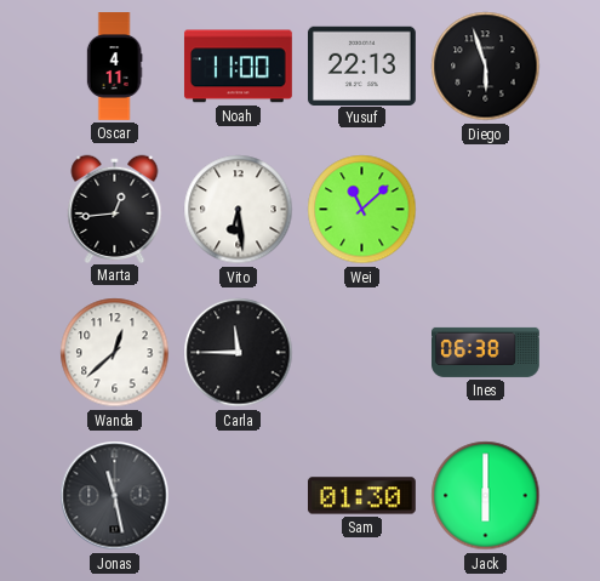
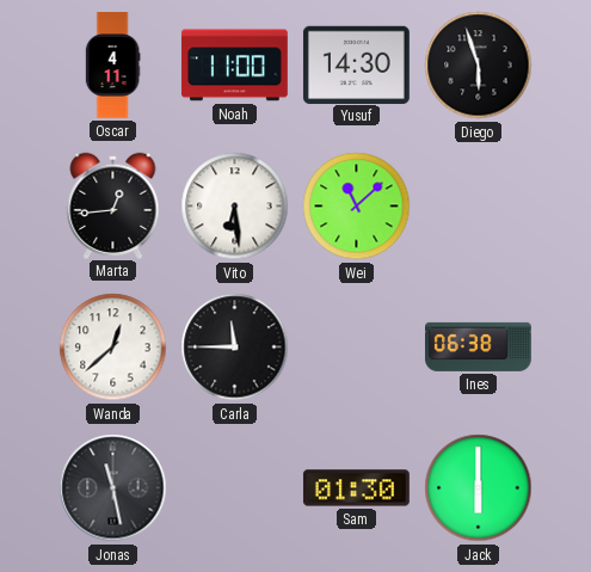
Yusuf: 22:13 -> 14:30 (356, 64)
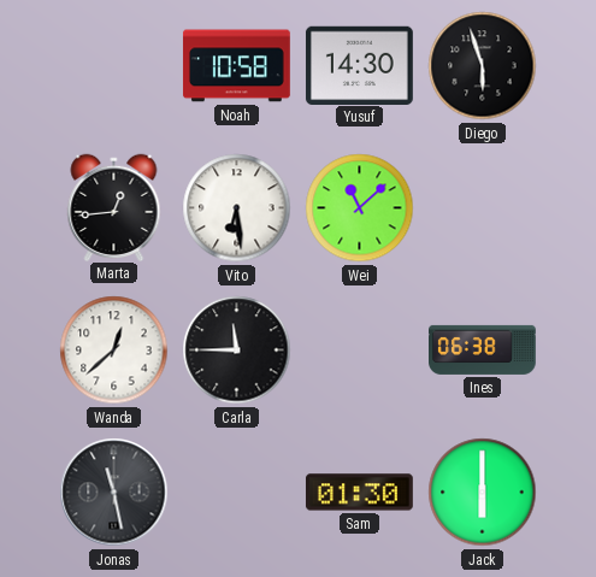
Oscar: 4:11 -> none (112, 66)
Noah: 11:00 -> 10:58 (236, 66)
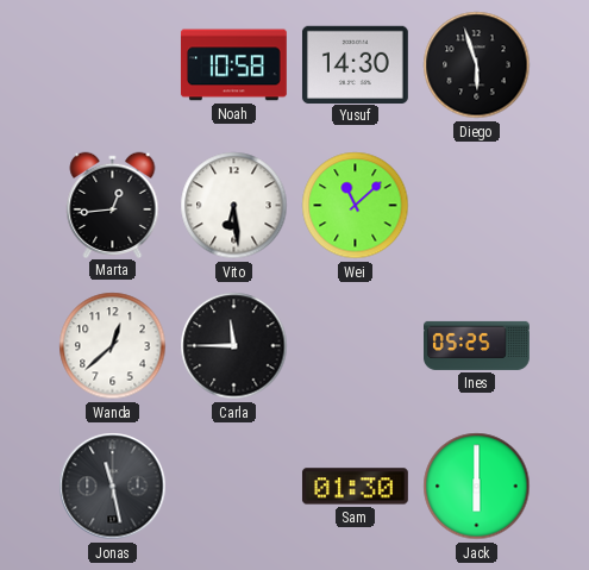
Ines: 06:38 -> 05:25 (477, 345)
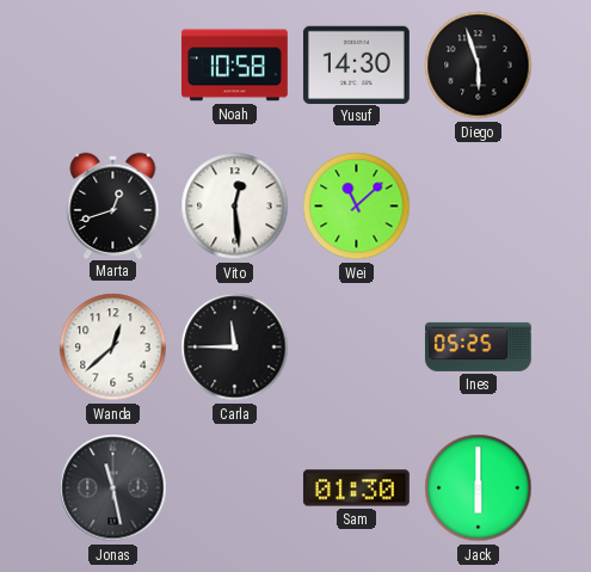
Marta: 12:44 -> 12:42 (113, 205)
Vito: 6:29 -> 12:29 (235, 207)
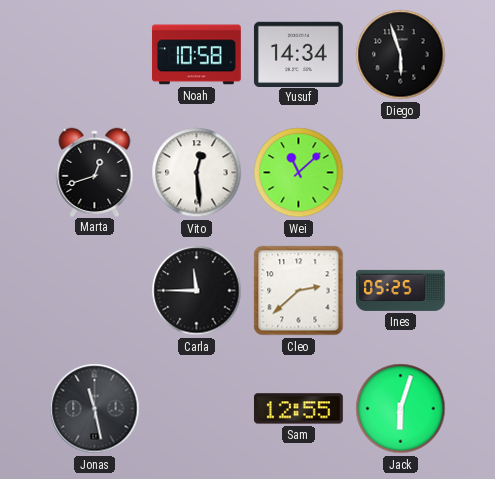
Yusuf: 14:30 -> 14:34 (298, 54)
Wanda: 12:38 -> none (113, 347)
Cleo: none -> 2:38 (299, 291)
Sam: 01:30 -> 12:55 (298, 409)
Jack: 6:00 -> 6:03 (401, 409)
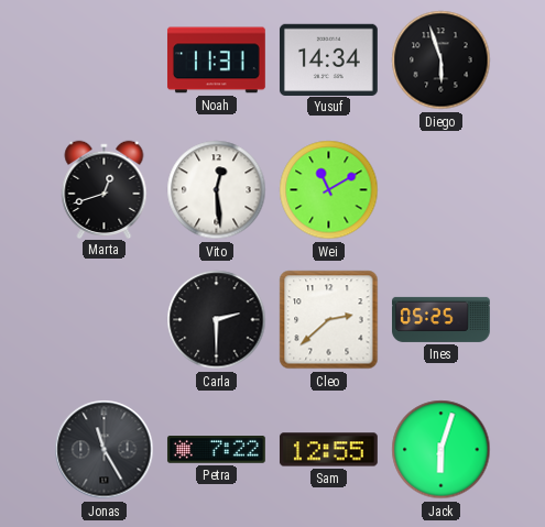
Noah: 10:58 -> 11:31 (216, 61)
Wei: 11:08 -> 11:10 (329, 190)
Carla: 11:45 -> 2:30 (217, 320)
Jonas: 11:28 -> 11:25 (105, 450)
Petra: none -> 7:22 (216, 450)
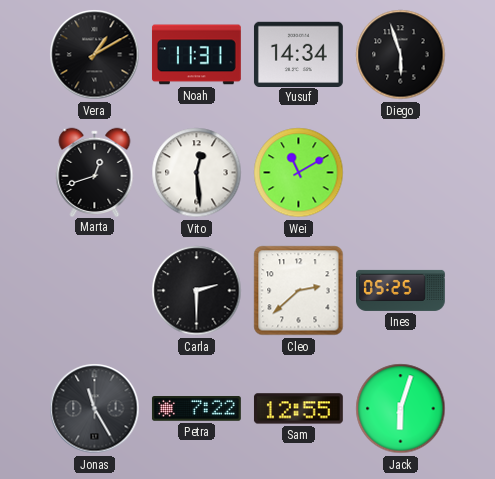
Vera: none -> 1:10 (95, 55)
